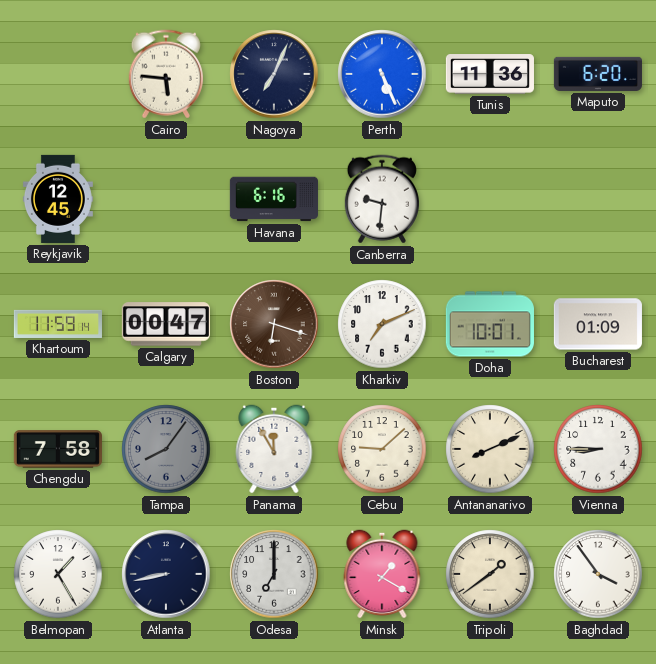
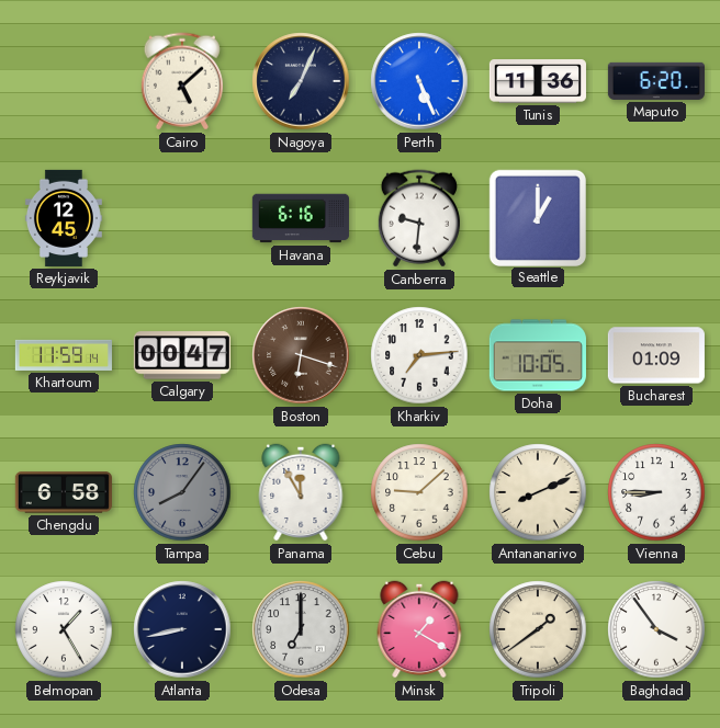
Cairo: 5:46 -> 5:08 (182, 81)
Seattle: none -> 1:00 (537, 217)
Kharkiv: 7:11 -> 7:14 (419, 355)
Doha: 10:01 -> 10:05 (538, 355)
Chengdu: 7:58 -> 6:58 (64, 492)
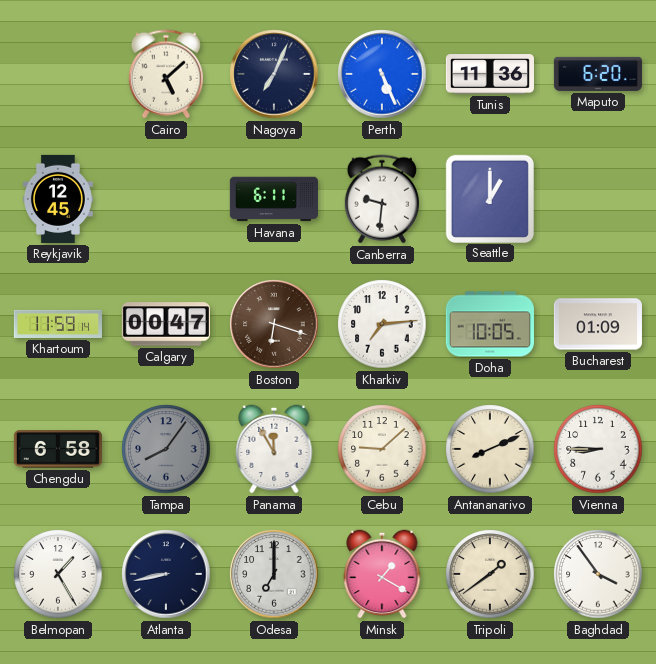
Havana: 6:16 -> 6:11 (274, 199)
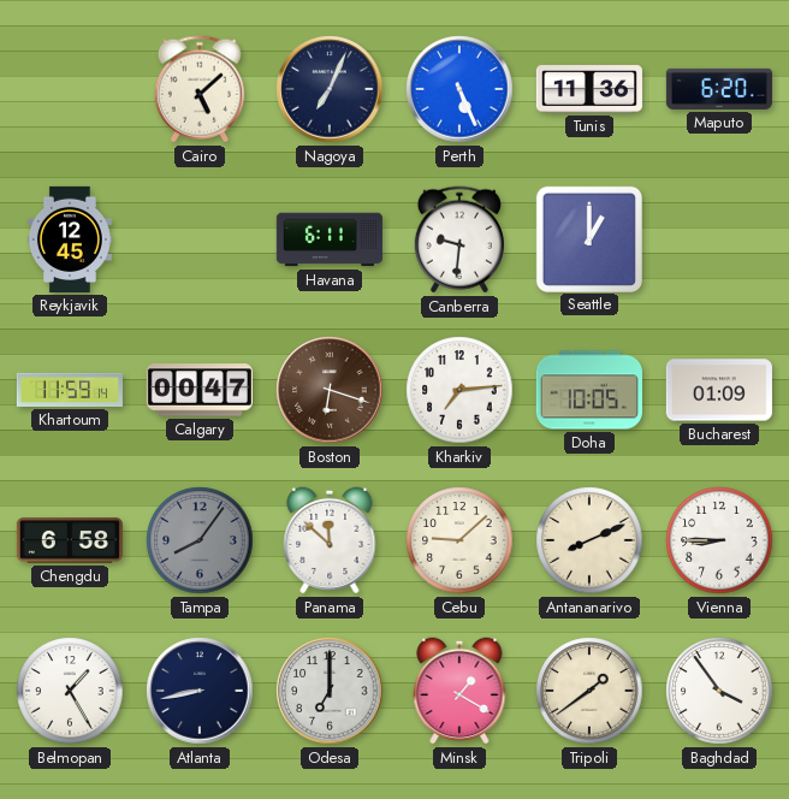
Panama: 11:55 -> 11:52 (330, 540)
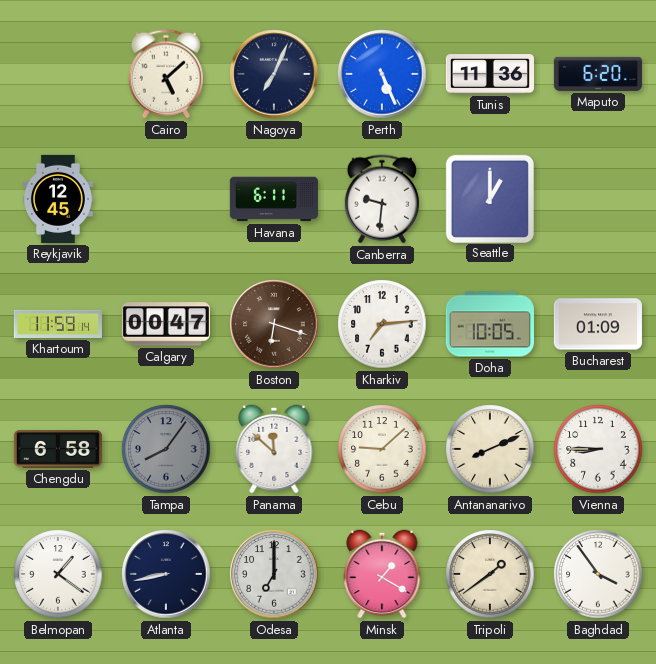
Belmopan: 1:25 -> 1:21 (58, 574)
